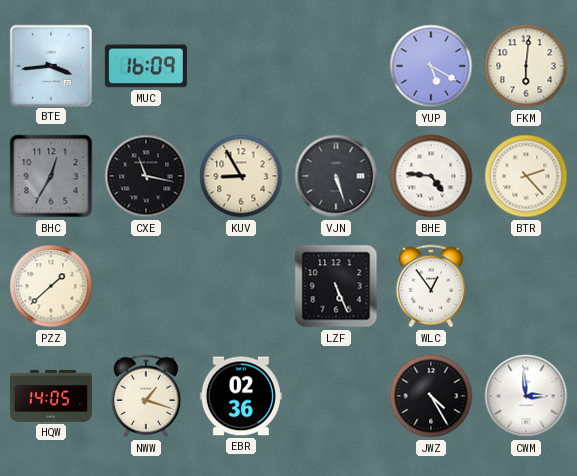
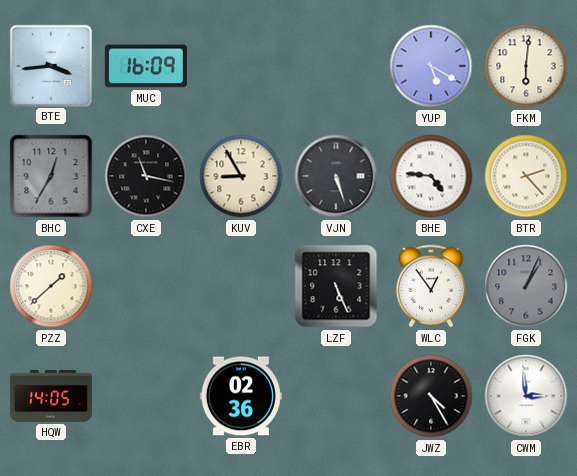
FGK: none -> 1:04 (526, 286)
NWW: 1:18 -> none (146, 396)
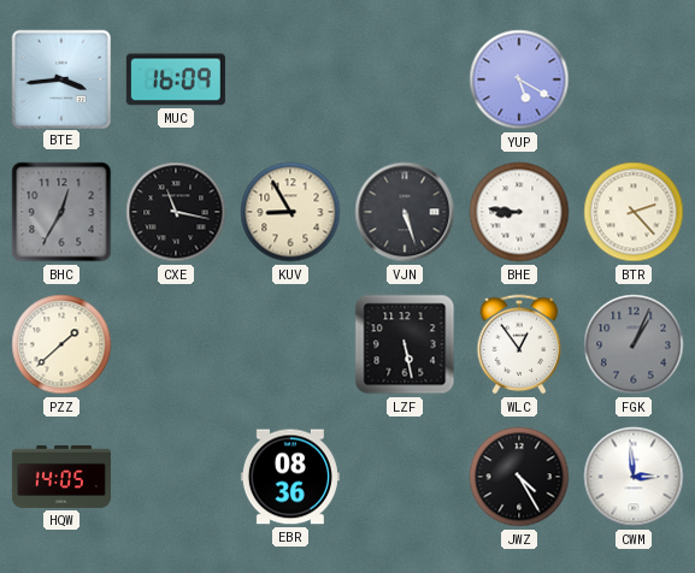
FKM: 6:01 -> none (526, 66)
BHE: 4:46 -> 8:46 (519, 212)
LZF: 5:26 -> 5:28 (405, 344)
EBR: 02:36 -> 08:36 (290, 477)
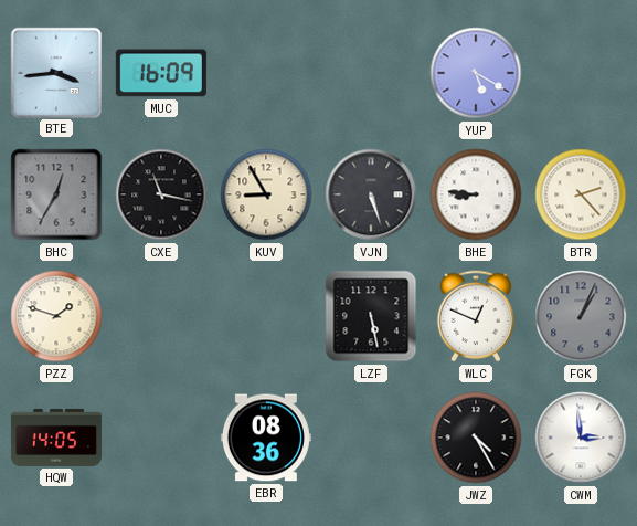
PZZ: 1:38 -> 1:48 (56, 316)
WLC: 12:54 -> 12:49 (476, 316)
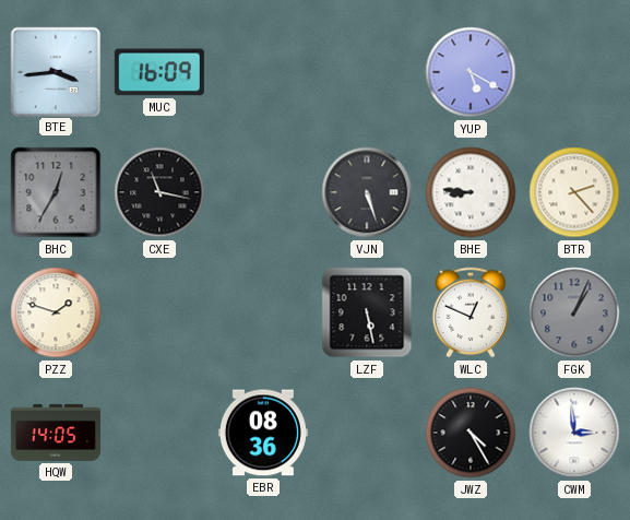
KUV: 8:55 -> none (266, 194)
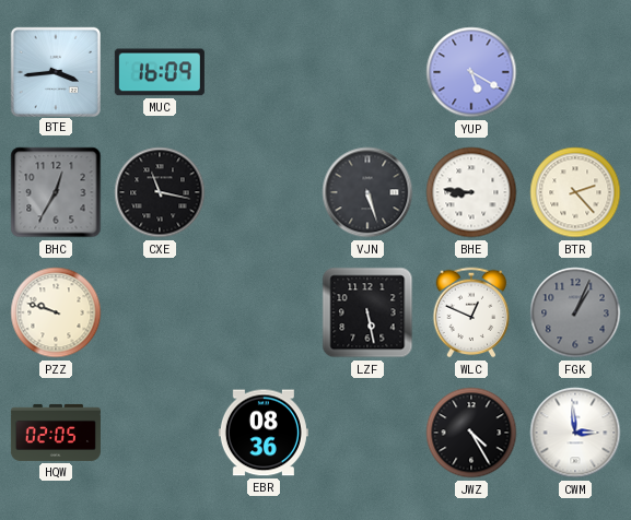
PZZ: 1:48 -> 9:48 (56, 312)
HQW: 14:05 -> 02:05 (56, 433)
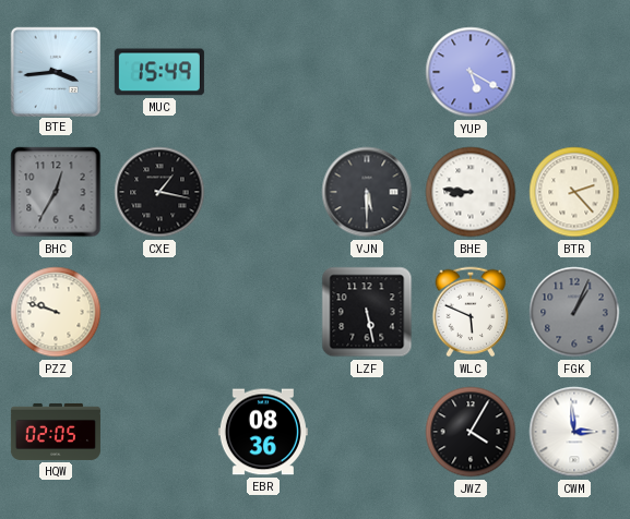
MUC: 16:09 -> 15:49 (159, 72)
CXE: 11:17 -> 1:17 (159, 192)
VJN: 5:27 -> 5:30 (367, 192)
WLC: 12:49 -> 5:49 (471, 312)
JWZ: 4:25 -> 4:05 (471, 432)
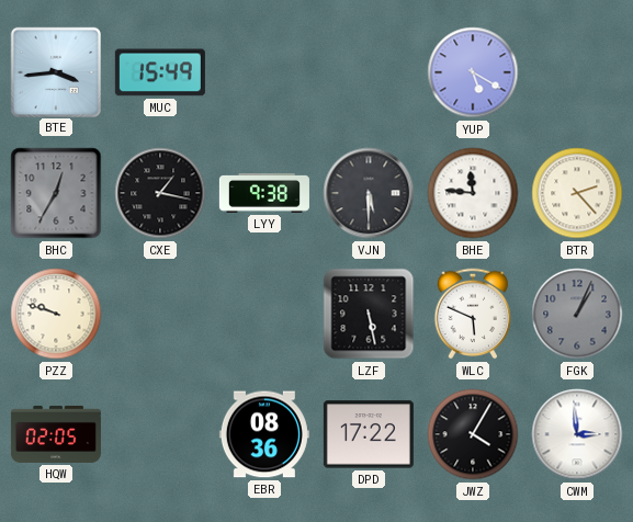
LYY: none -> 9:38 (264, 194)
BHE: 8:46 -> 11:46 (473, 193)
DPD: none -> 17:22 (369, 434)
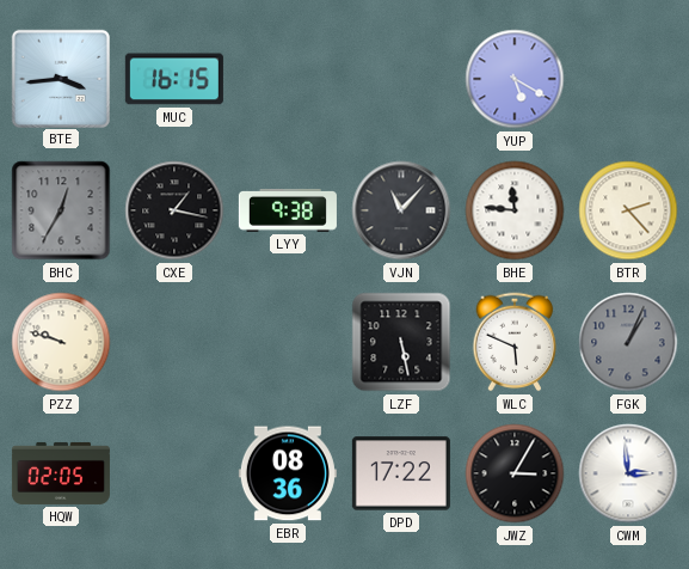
MUC: 15:49 -> 16:15 (174, 79)
VJN: 5:30 -> 11:07 (401, 210)
JWZ: 4:05 -> 3:05 (515, 473)
